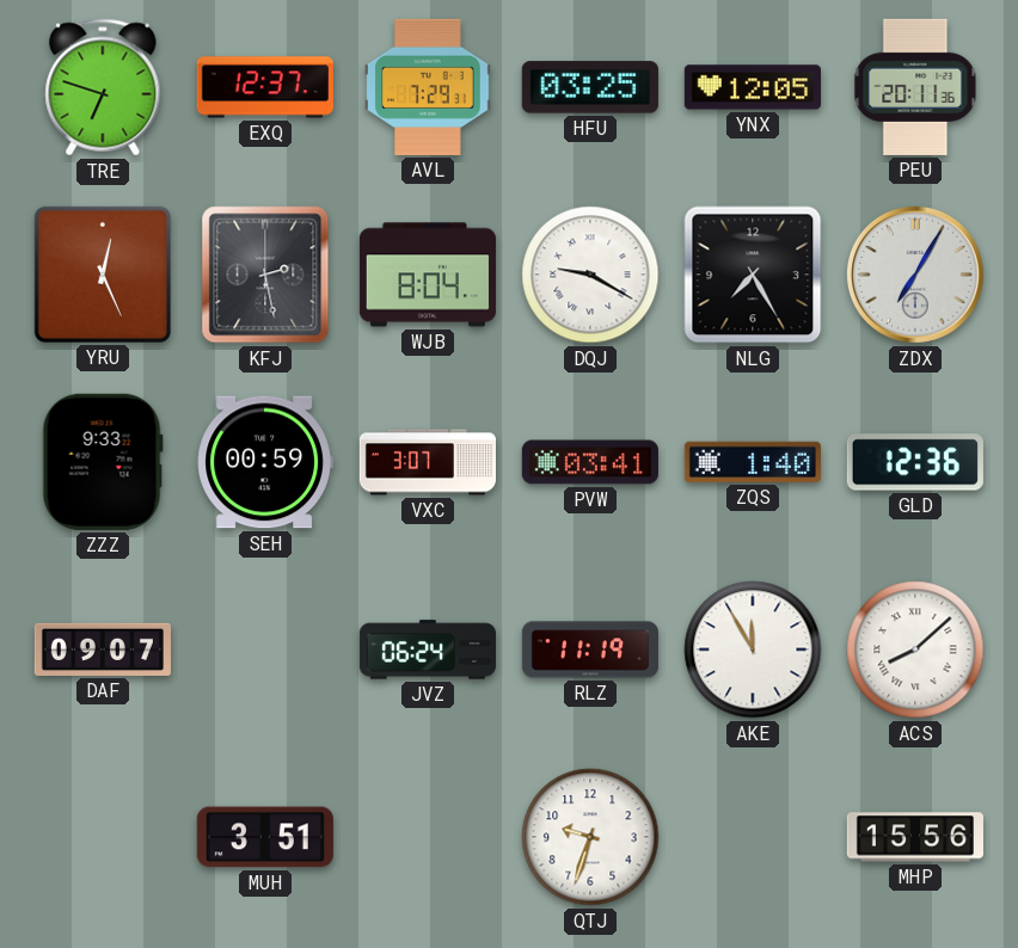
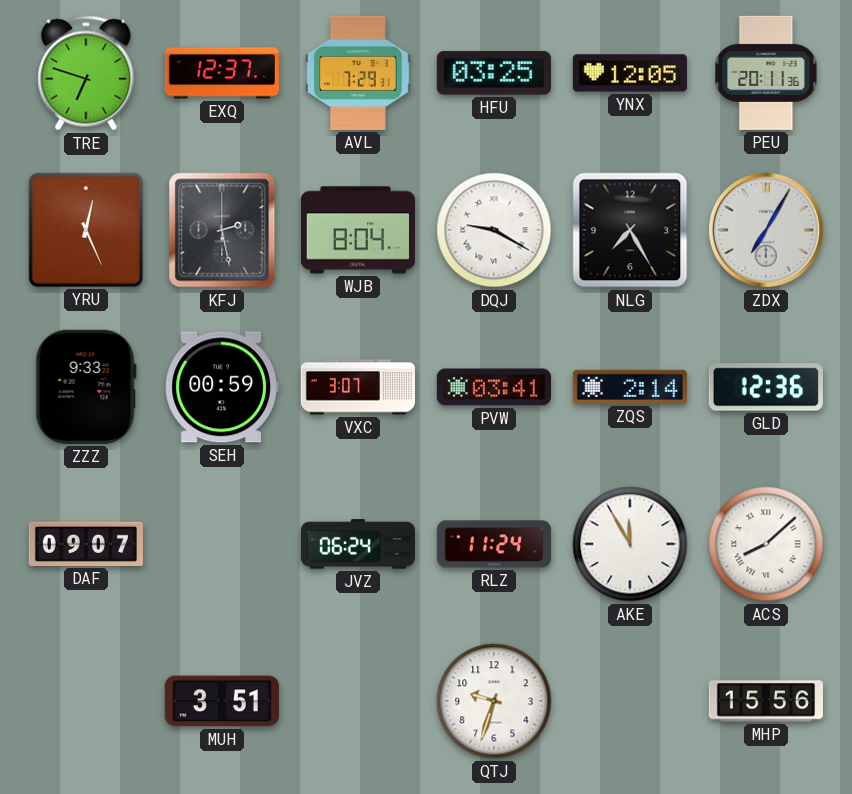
ZQS: 1:40 -> 2:14 (630, 387)
RLZ: 11:19 -> 11:24 (493, 544)
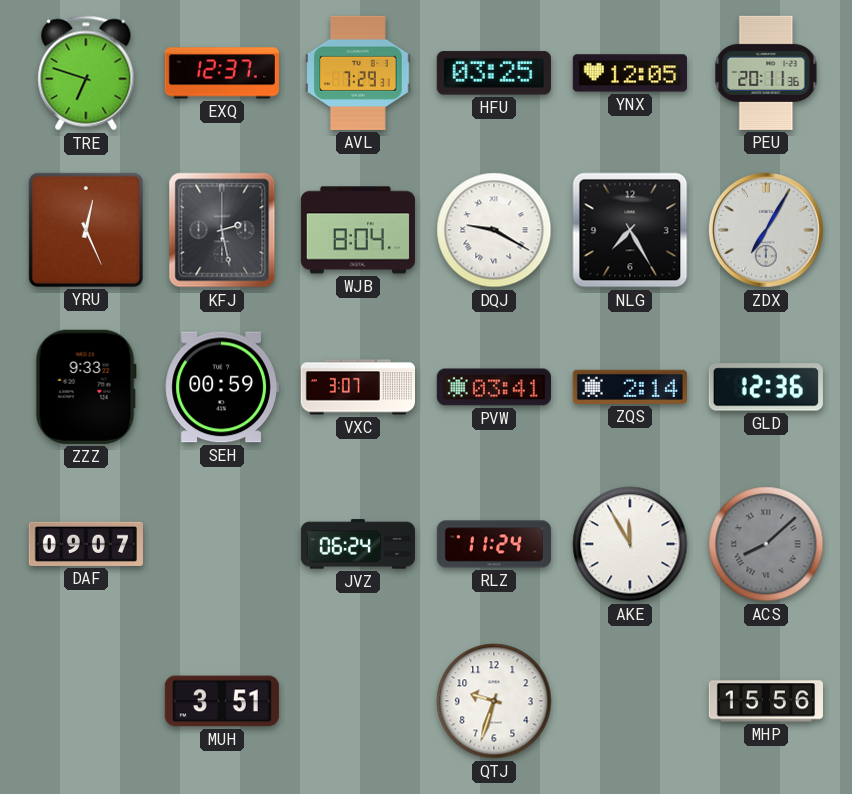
ACS dial: white -> grey (766, 544)
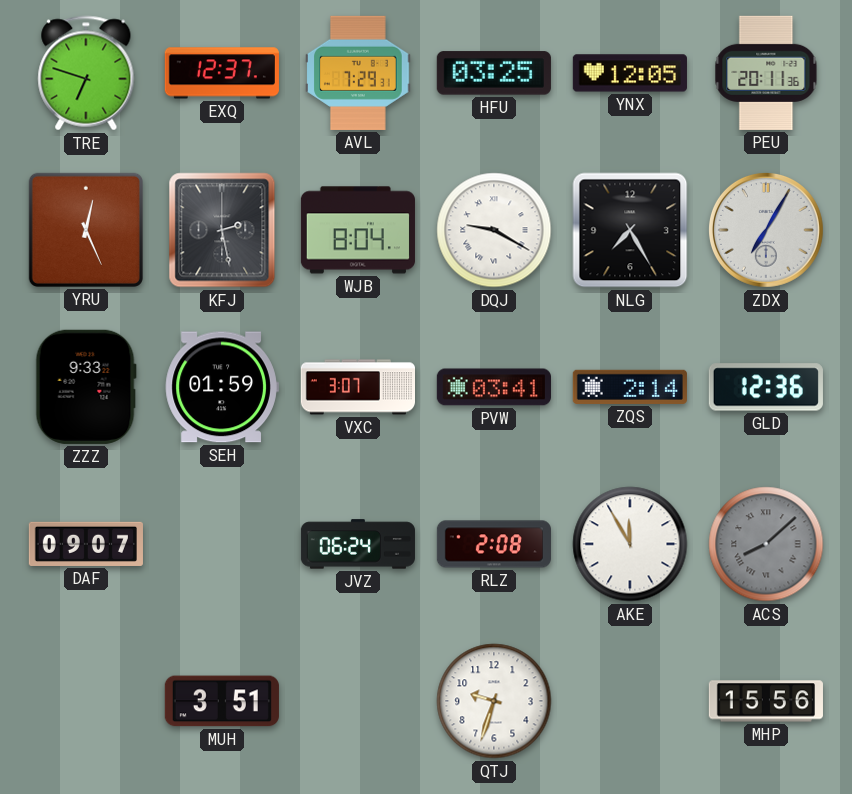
SEH: 00:59 -> 01:59 (222, 387)
RLZ: 11:24 -> 2:08 (493, 544)
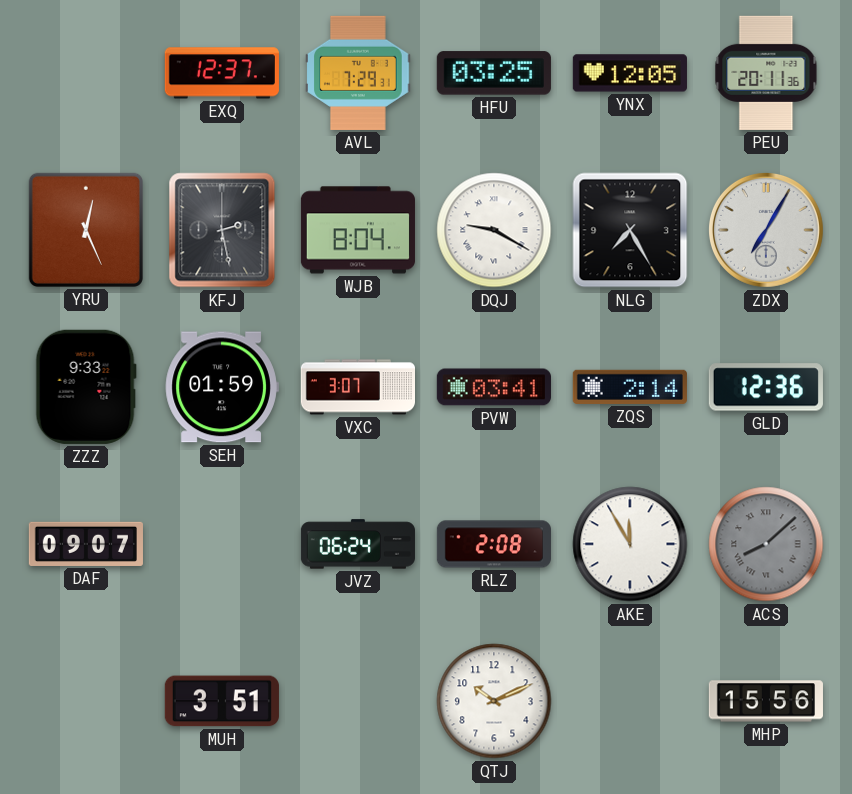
TRE: 6:48 -> none (86, 73)
QTJ: 9:33 -> 10:11 (494, 701)
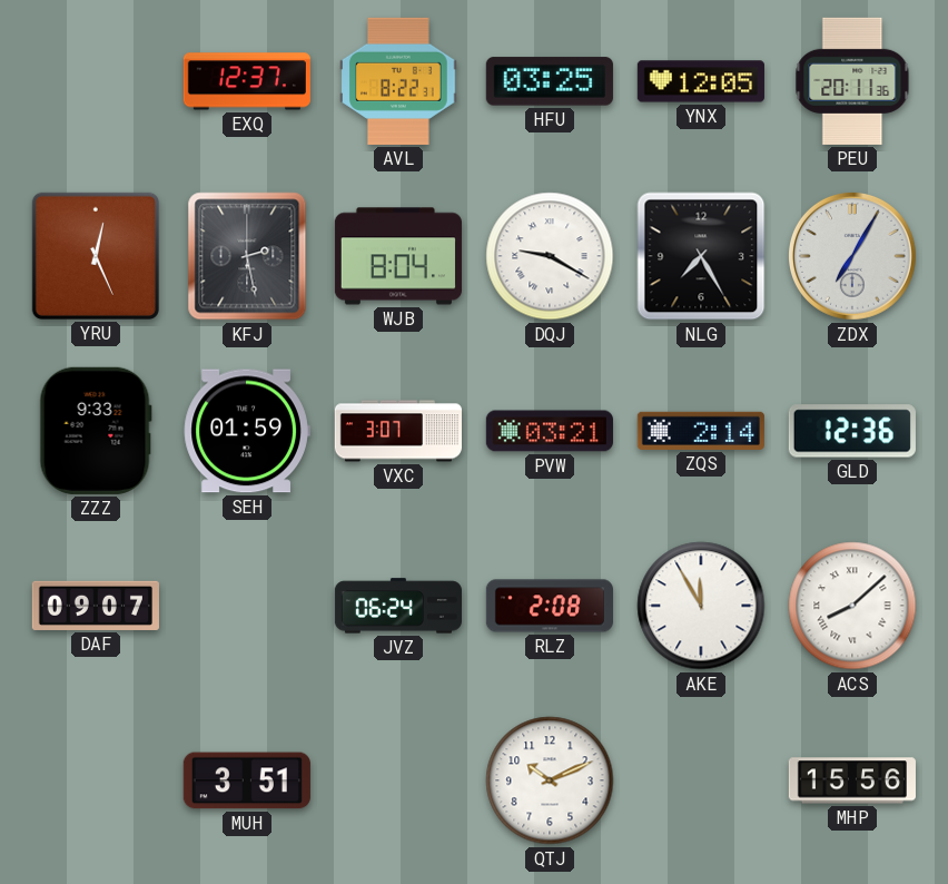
AVL: 7:29 -> 8:22 (398, 81)
PVW: 03:41 -> 03:21 (550, 431)
ACS dial: grey -> white (852, 606)
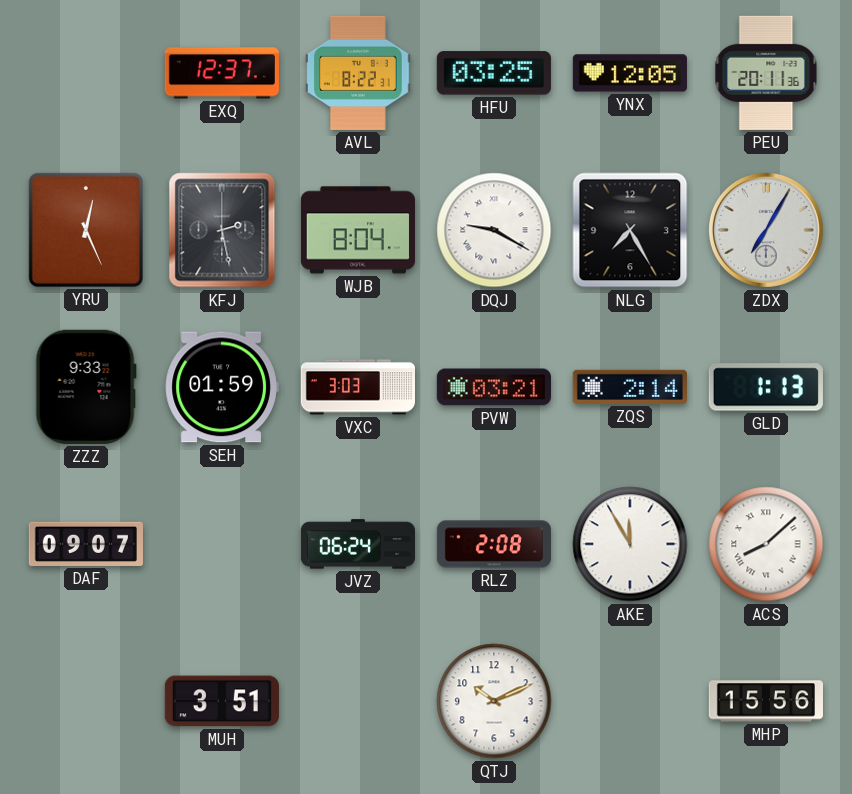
VXC: 3:07 -> 3:03 (357, 387)
GLD: 12:36 -> 1:13 (766, 387)
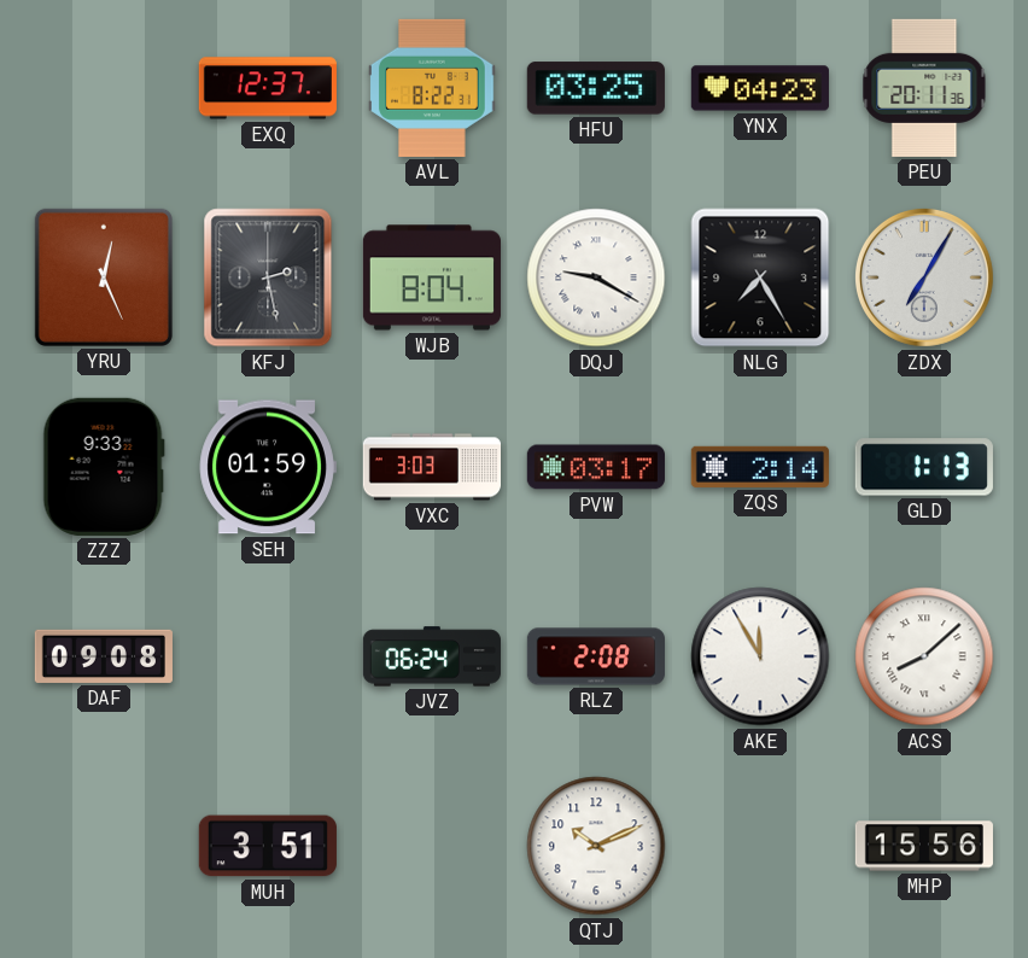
YNX: 12:05 -> 04:23 (760, 88)
PVW: 03:21 -> 03:17 (596, 467)
DAF: 09:07 -> 09:08 (104, 656)
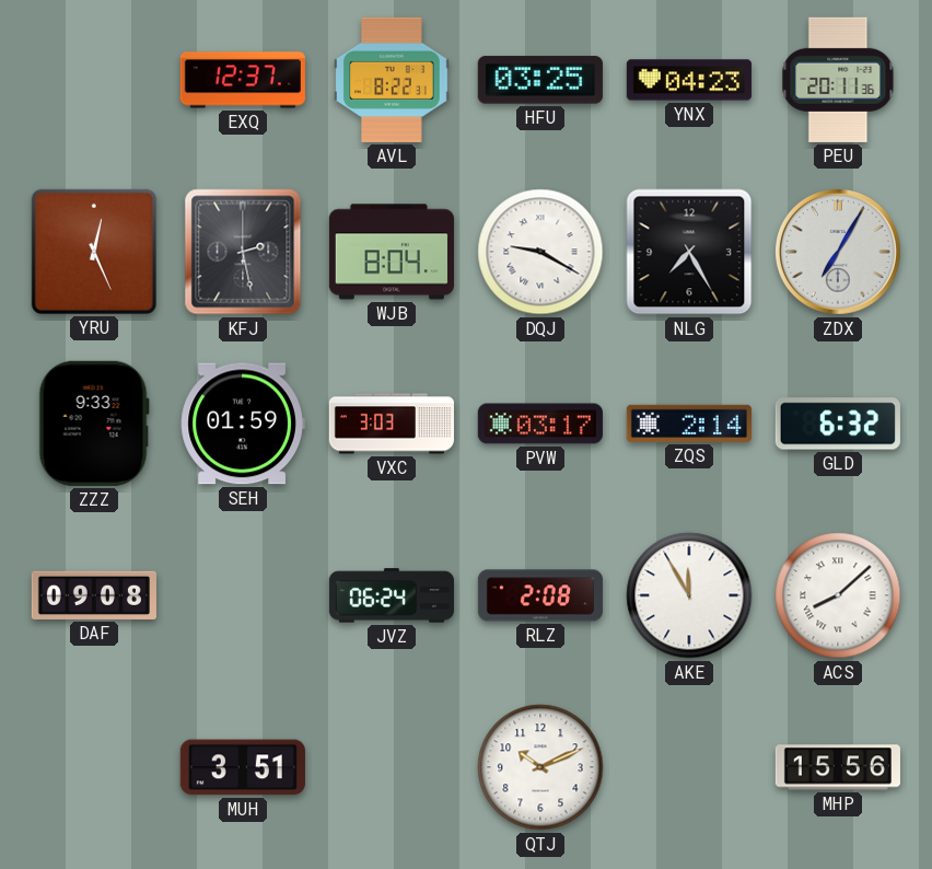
GLD: 1:13 -> 6:32 (838, 424)
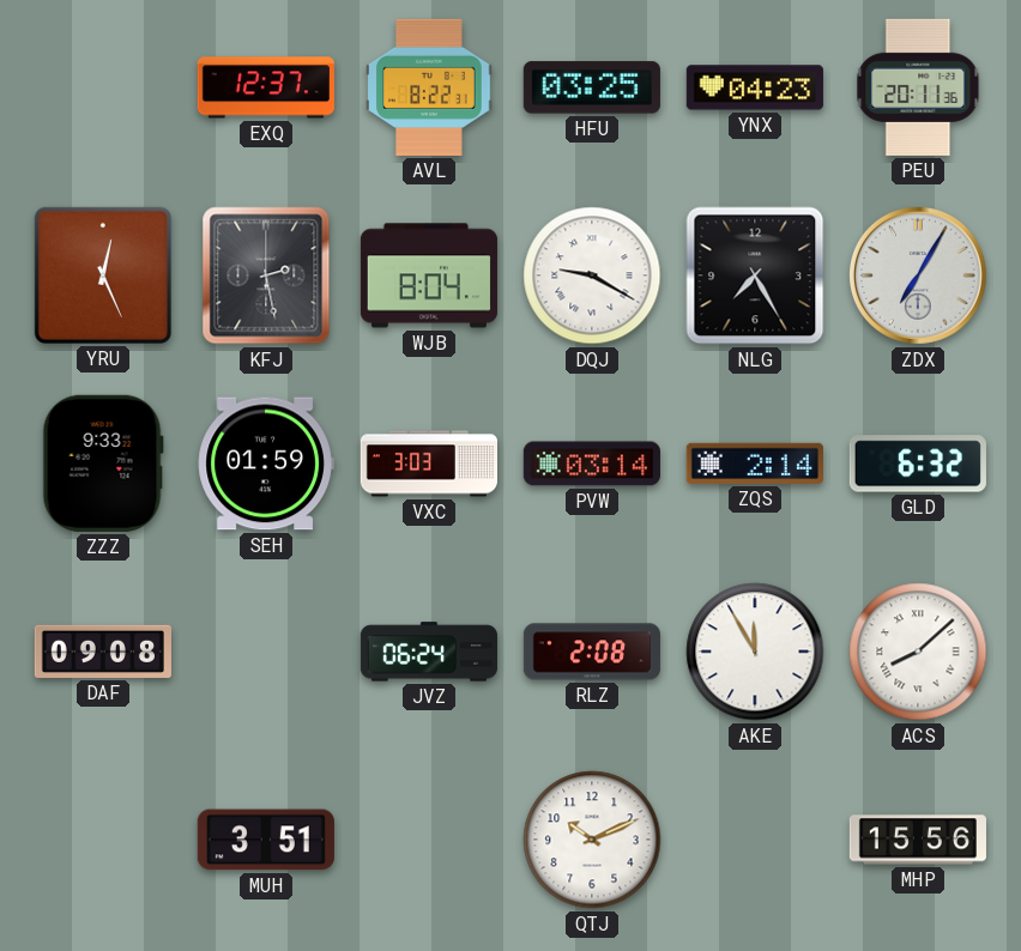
PVW: 03:17 -> 03:14 (592, 464)
